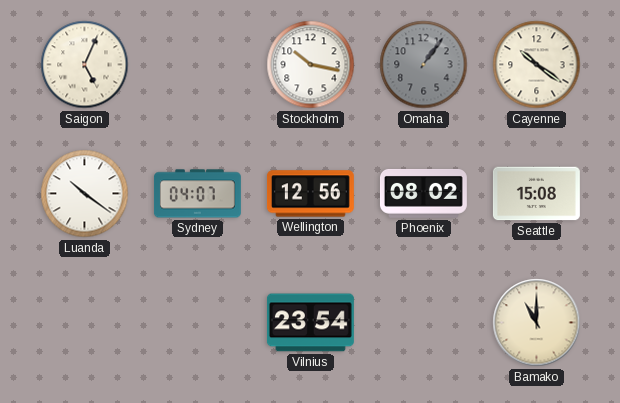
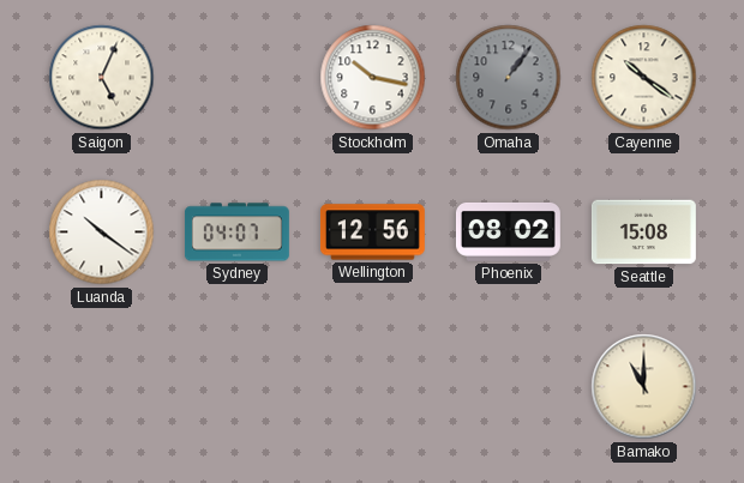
Vilnius: 23:54 -> none (310, 323)
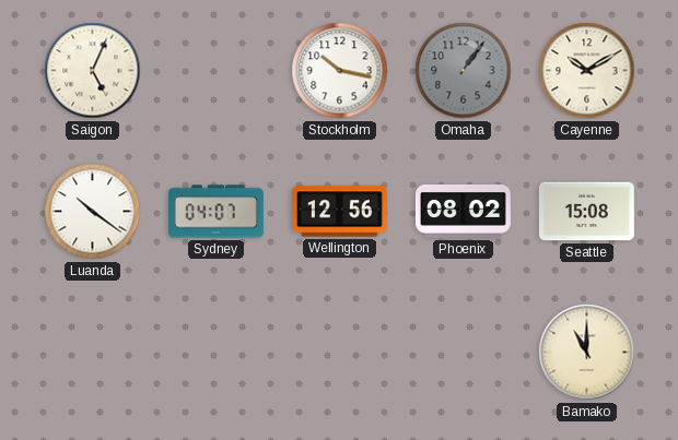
Cayenne: 10:21 -> 10:10 (587, 71)
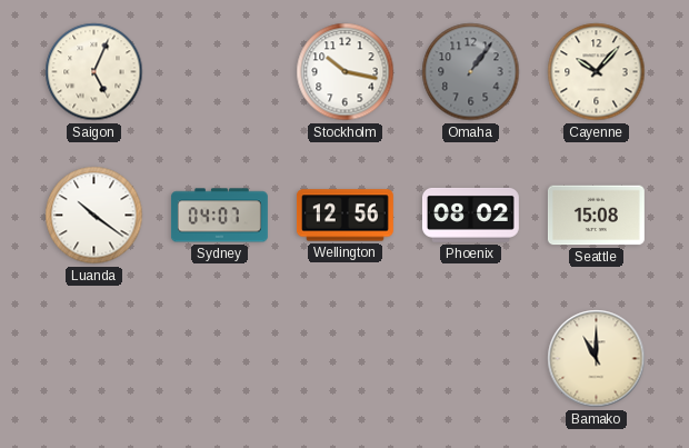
Cayenne: 10:10 -> 10:07 (597, 72)
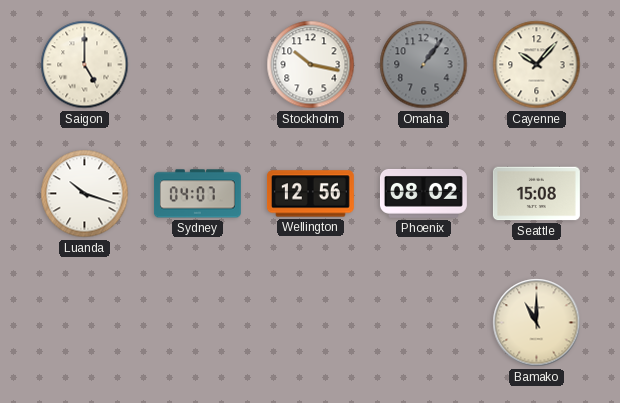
Saigon: 5:04 -> 5:00 (85, 65)
Luanda: 10:21 -> 10:18 (85, 194)
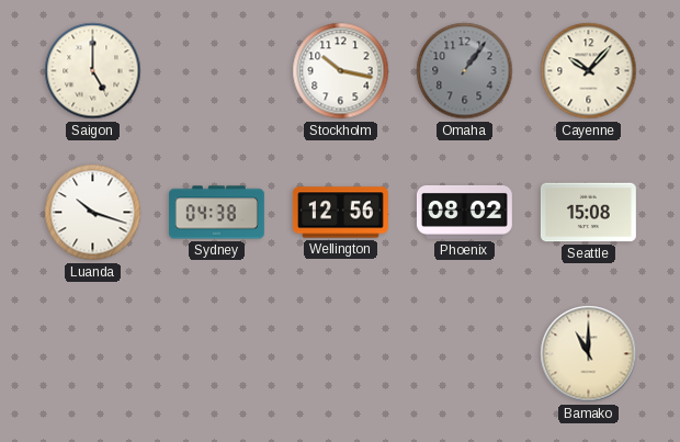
Sydney: 04:07 -> 04:38 (216, 213)
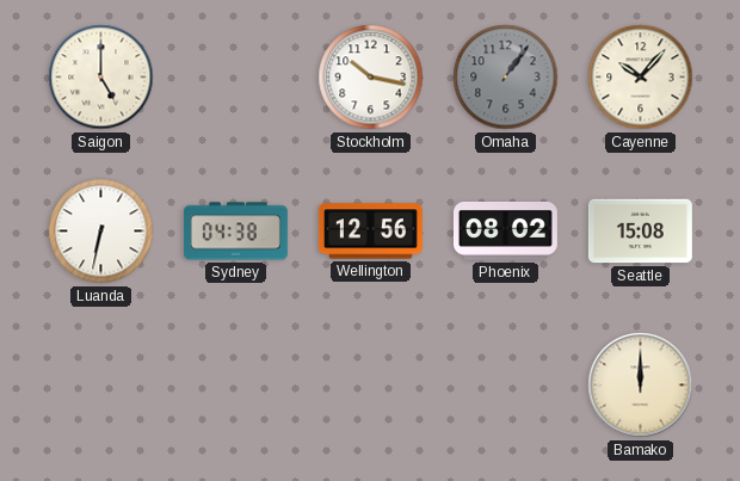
Luanda: 10:18 -> 6:32 (101, 232)
Bamako: 11:00 -> 12:00 (641, 386)
